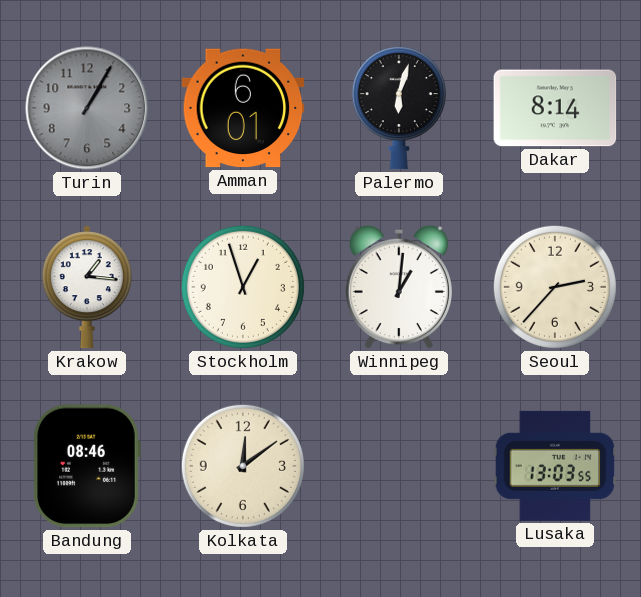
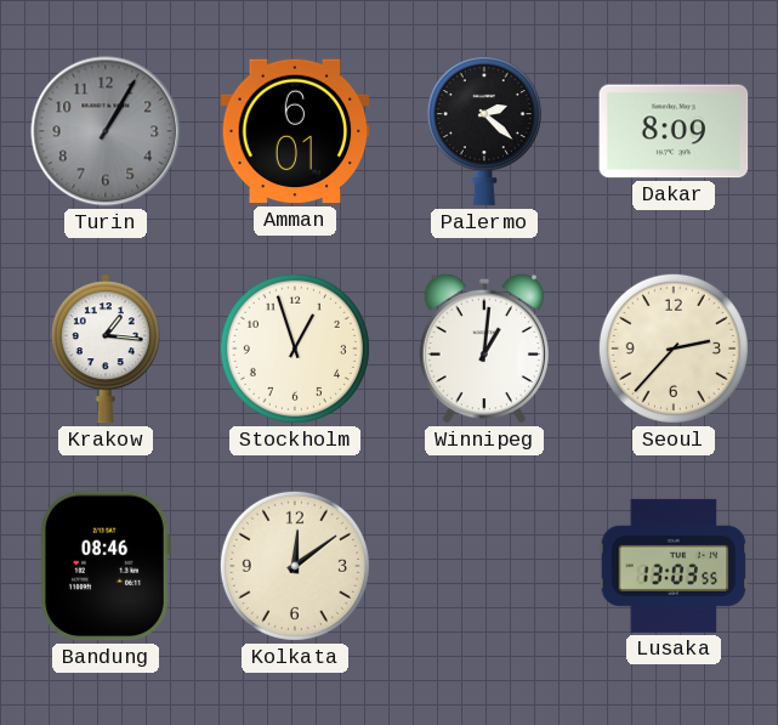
Palermo: 6:03 -> 2:22 (484, 131)
Dakar: 8:14 -> 8:09 (674, 131)
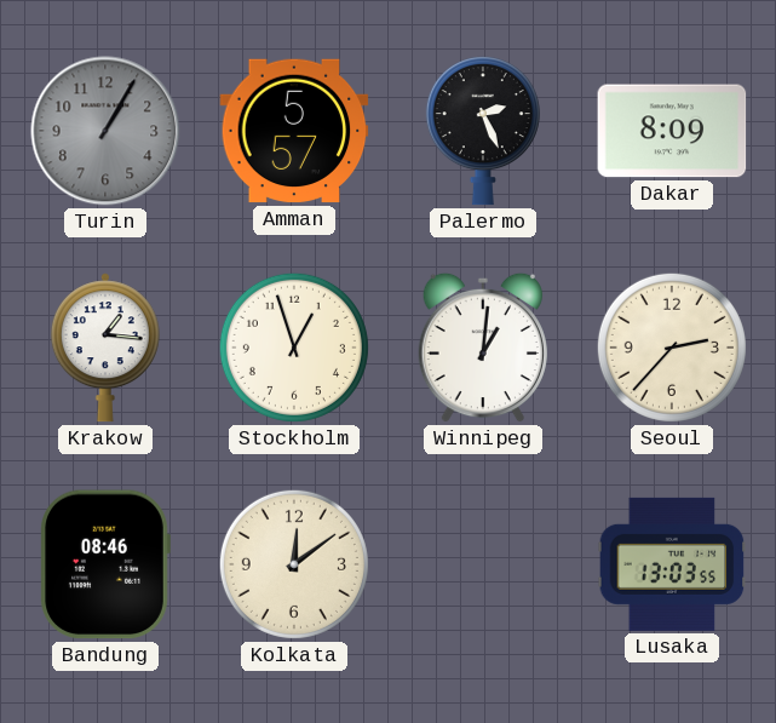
Amman: 6:01 -> 5:57 (294, 131)
Palermo: 2:22 -> 2:26 (483, 131)
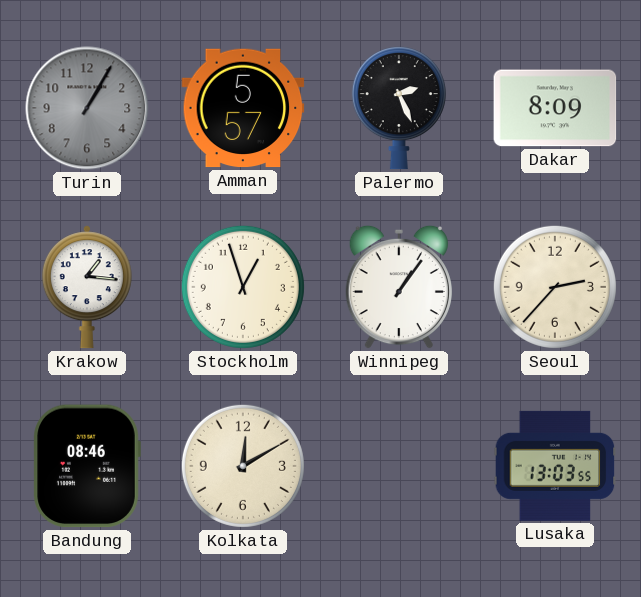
Winnipeg: 1:01 -> 1:06 (399, 287)
Kolkata: 12:09 -> 12:10 (243, 466)
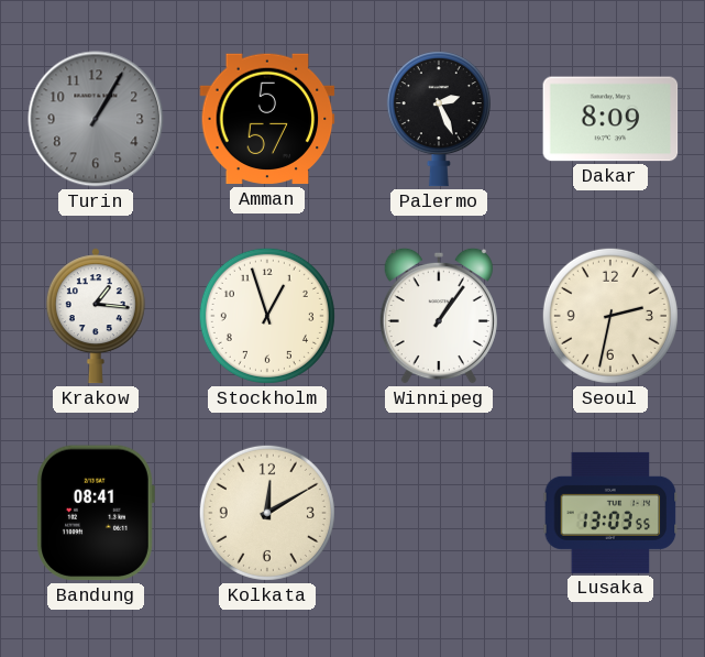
Seoul: 2:37 -> 2:32 (610, 316)
Bandung: 08:46 -> 08:41 (96, 513)
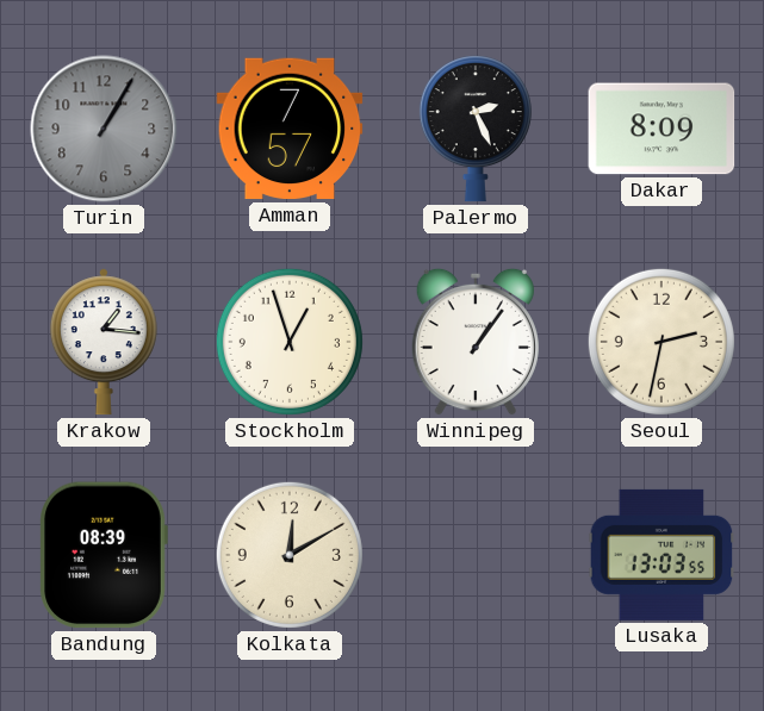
Amman: 5:57 -> 7:57 (290, 129)
Bandung: 08:41 -> 08:39 (104, 555)
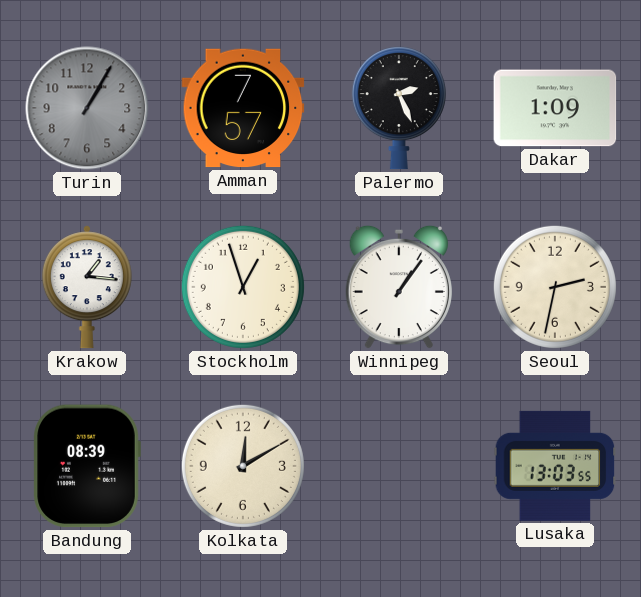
Dakar: 8:09 -> 1:09 (555, 108)
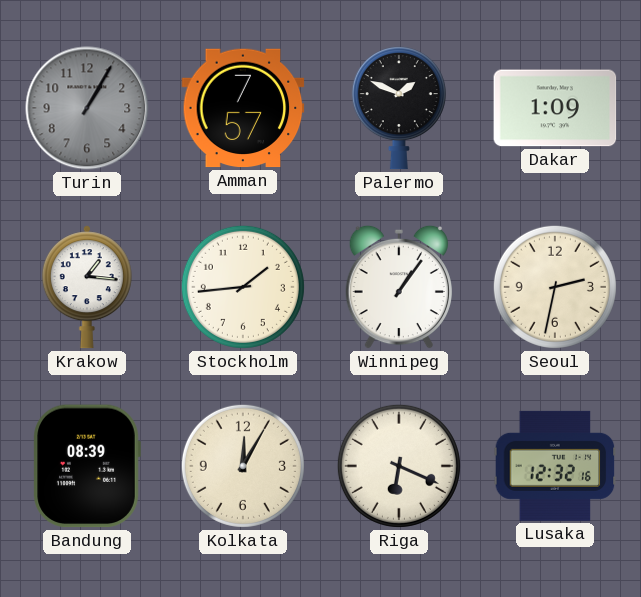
Palermo: 2:26 -> 1:49 (399, 108)
Stockholm: 12:57 -> 1:44 (243, 287)
Kolkata: 12:10 -> 12:05 (243, 466)
Riga: none -> 6:19 (399, 466)
Lusaka: 13:03 -> 12:32 (555, 466)
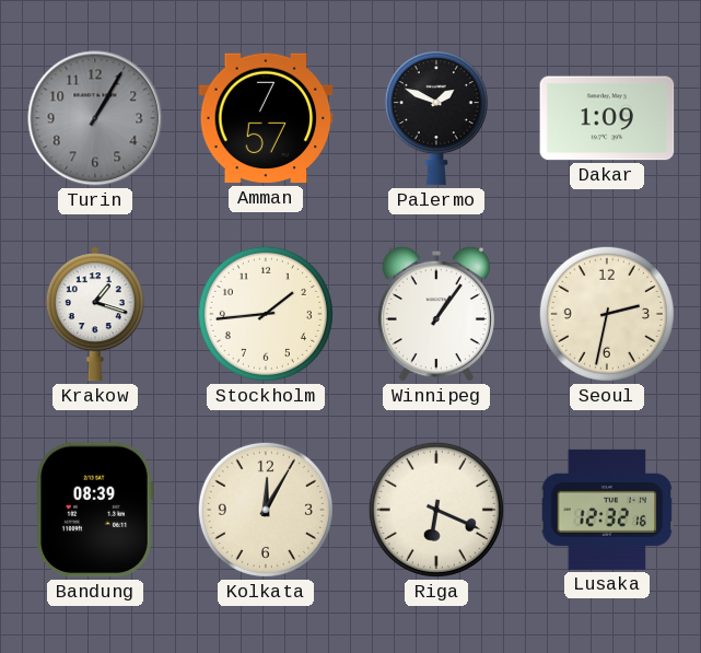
Krakow: 1:16 -> 1:18 (95, 314)
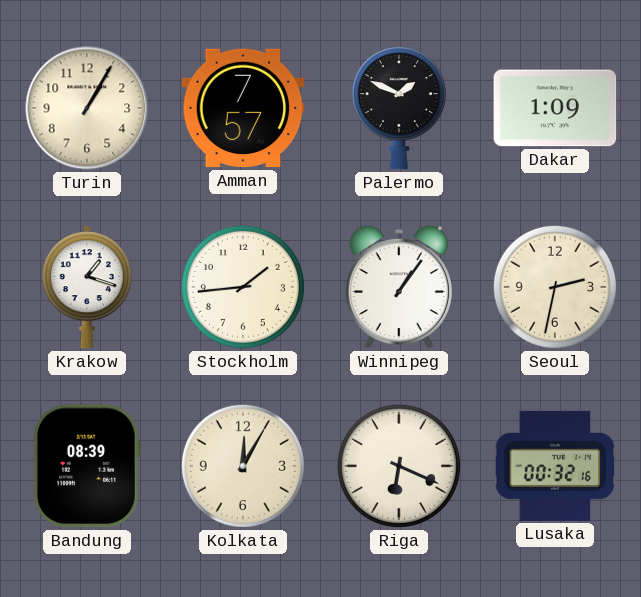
Turin dial: grey -> cream (87, 108)
Lusaka: 12:32 -> 00:32 (555, 466)
